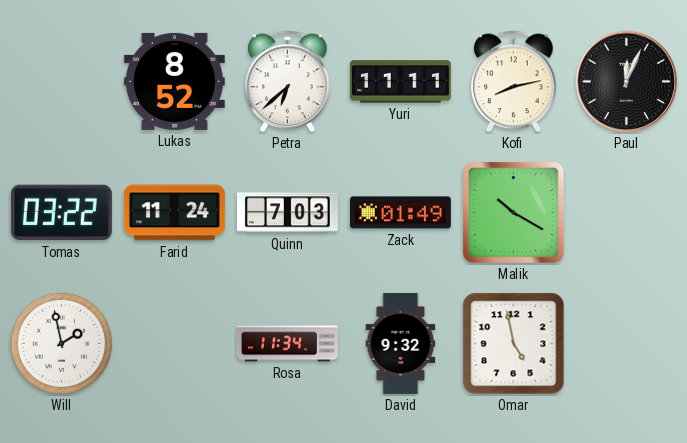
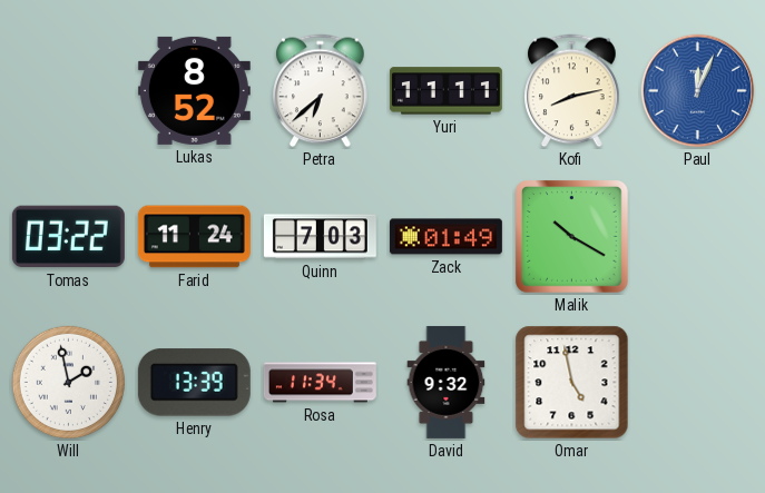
Paul dial: black -> blue (698, 91)
Henry: none -> 13:39 (194, 383)
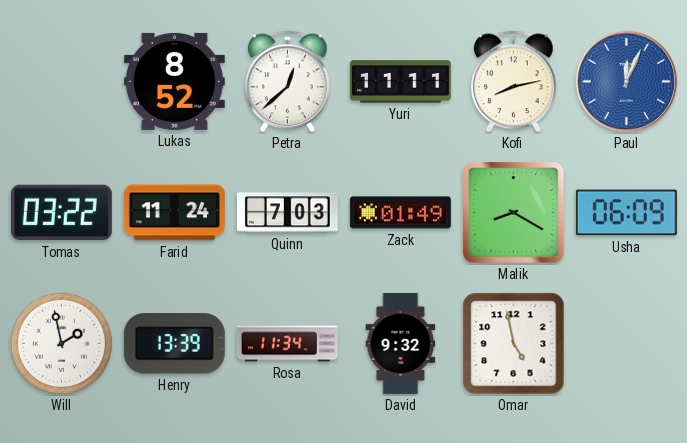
Petra: 6:38 -> 12:38 (288, 82)
Malik: 10:20 -> 8:20 (514, 213)
Usha: none -> 06:09 (626, 213)
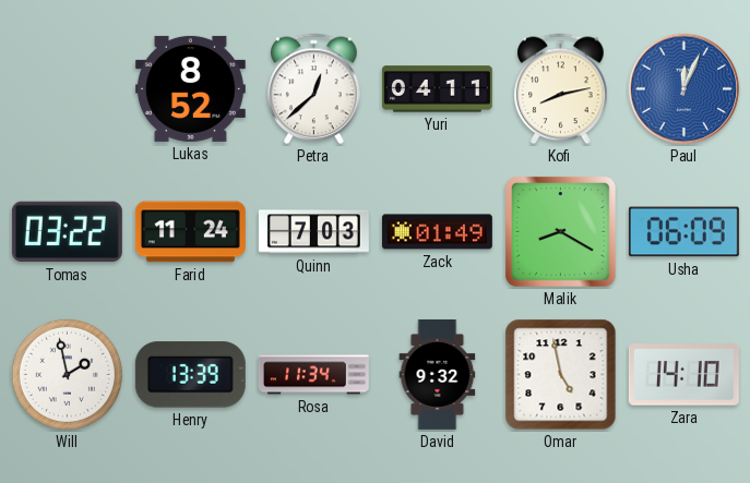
Yuri: 11:11 -> 04:11 (437, 89)
Zara: none -> 14:10 (683, 375)
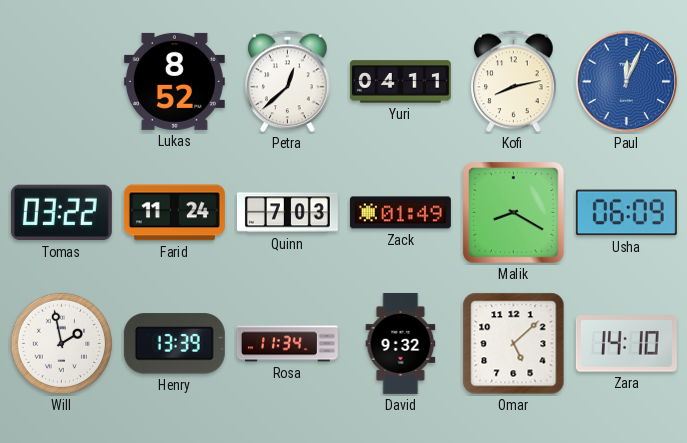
Omar: 4:58 -> 5:08 (514, 344)
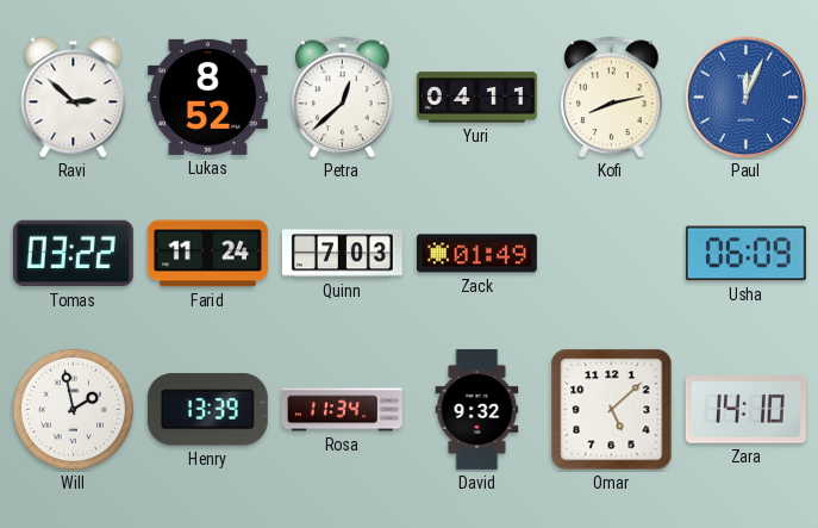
Ravi: none -> 2:52 (74, 98)
Malik: 8:20 -> none (514, 213)
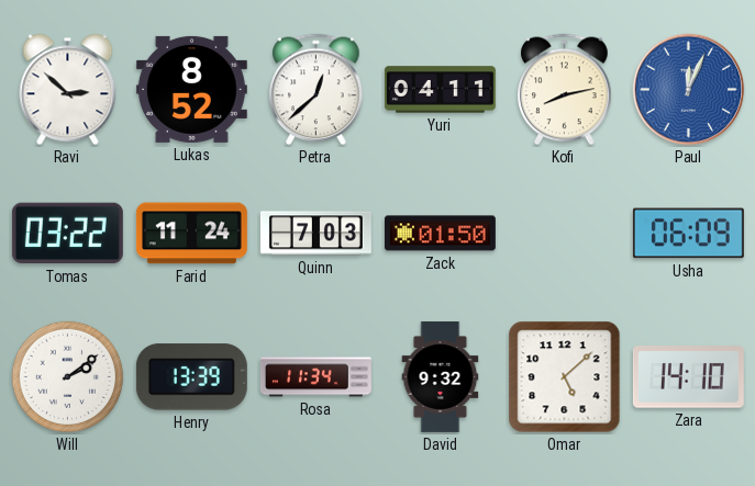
Zack: 01:49 -> 01:50 (440, 234)
Will: 1:58 -> 2:09 (67, 376)
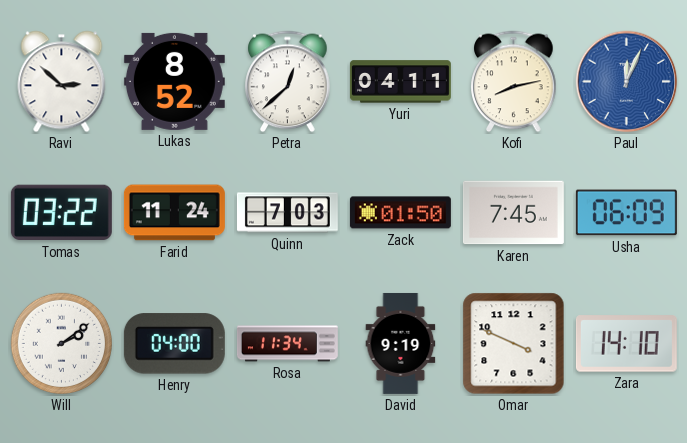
Karen: none -> 7:45 (513, 213)
Henry: 13:39 -> 04:00 (174, 344)
David: 9:32 -> 9:19 (401, 343)
Omar: 5:08 -> 3:49 (514, 344)
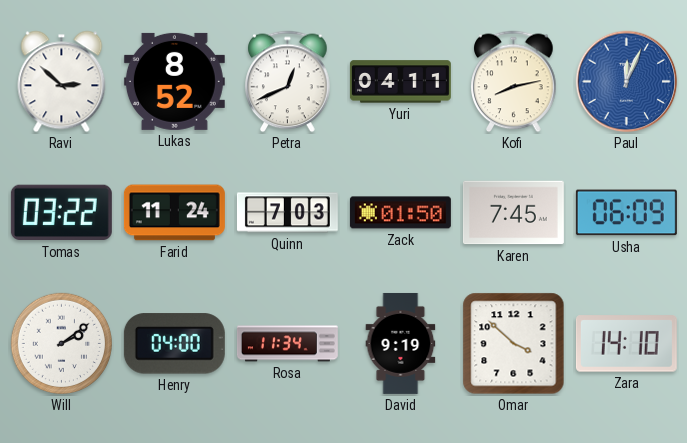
Petra: 12:38 -> 12:41 (288, 82)
Omar: 3:49 -> 3:52 (514, 344)
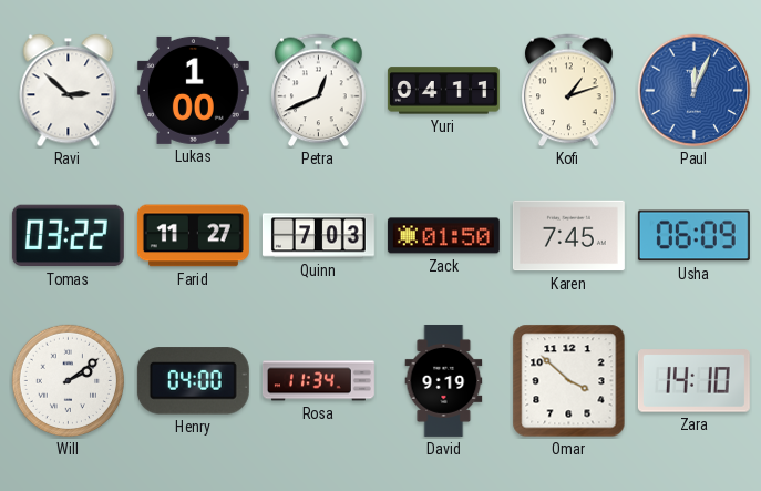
Lukas: 8:52 -> 1:00 (193, 90)
Kofi: 8:13 -> 1:12 (569, 91)
Farid: 11:24 -> 11:27 (193, 236)
